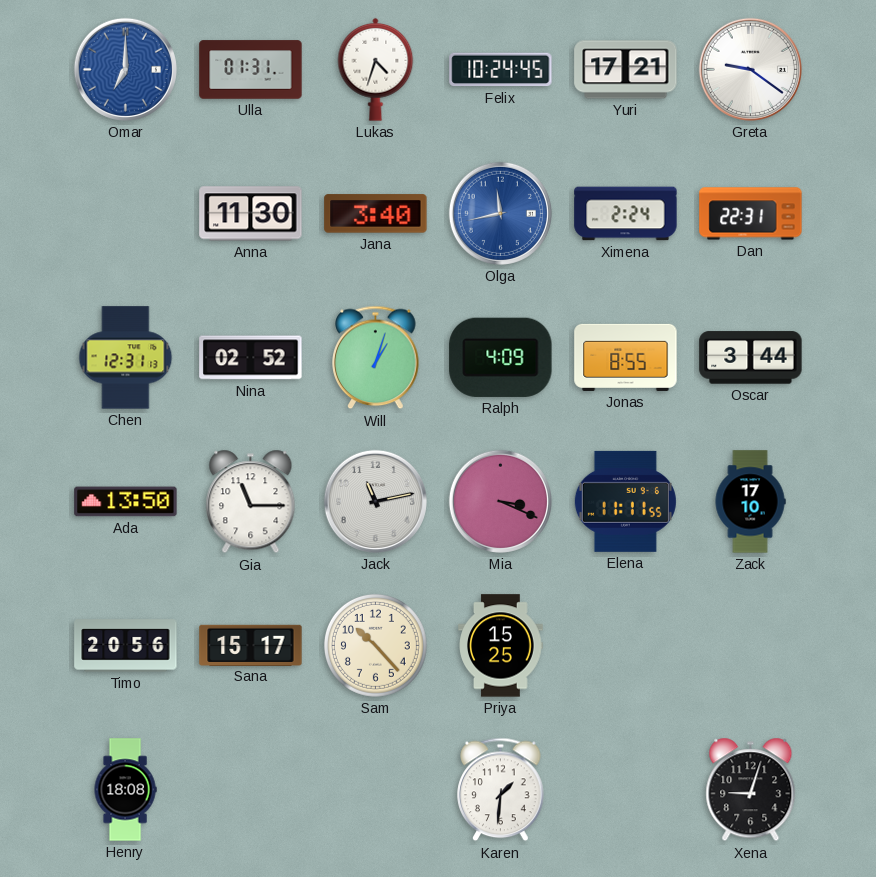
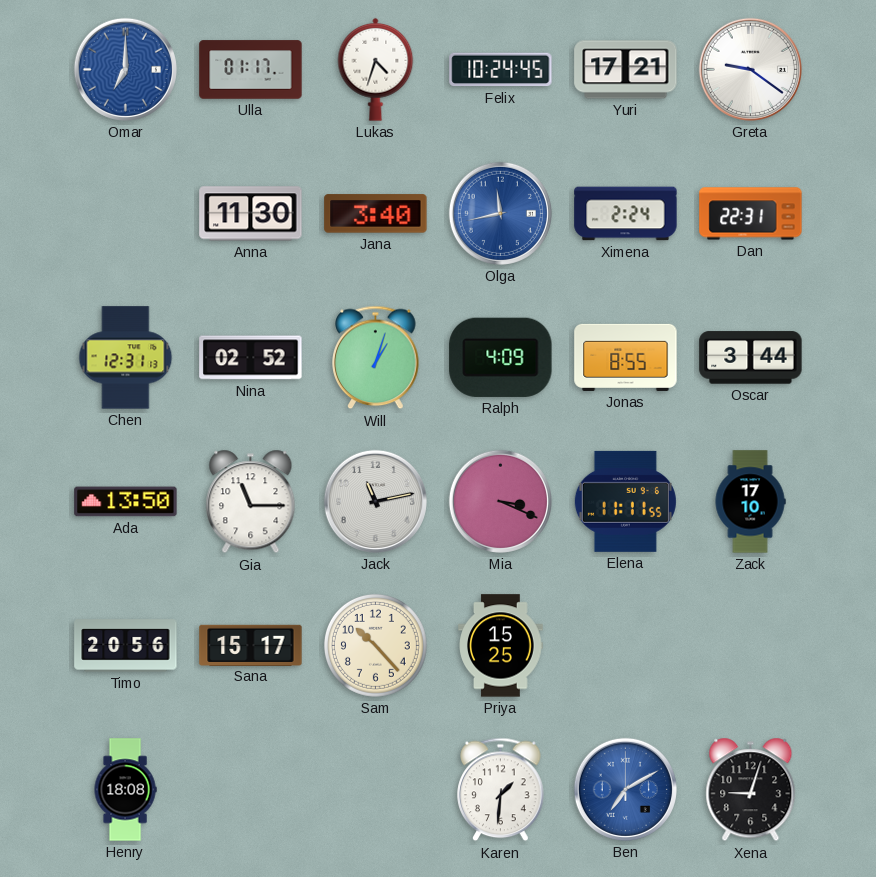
Ulla: 01:31 -> 01:17 (251, 70)
Ben: none -> 7:10 (625, 789)
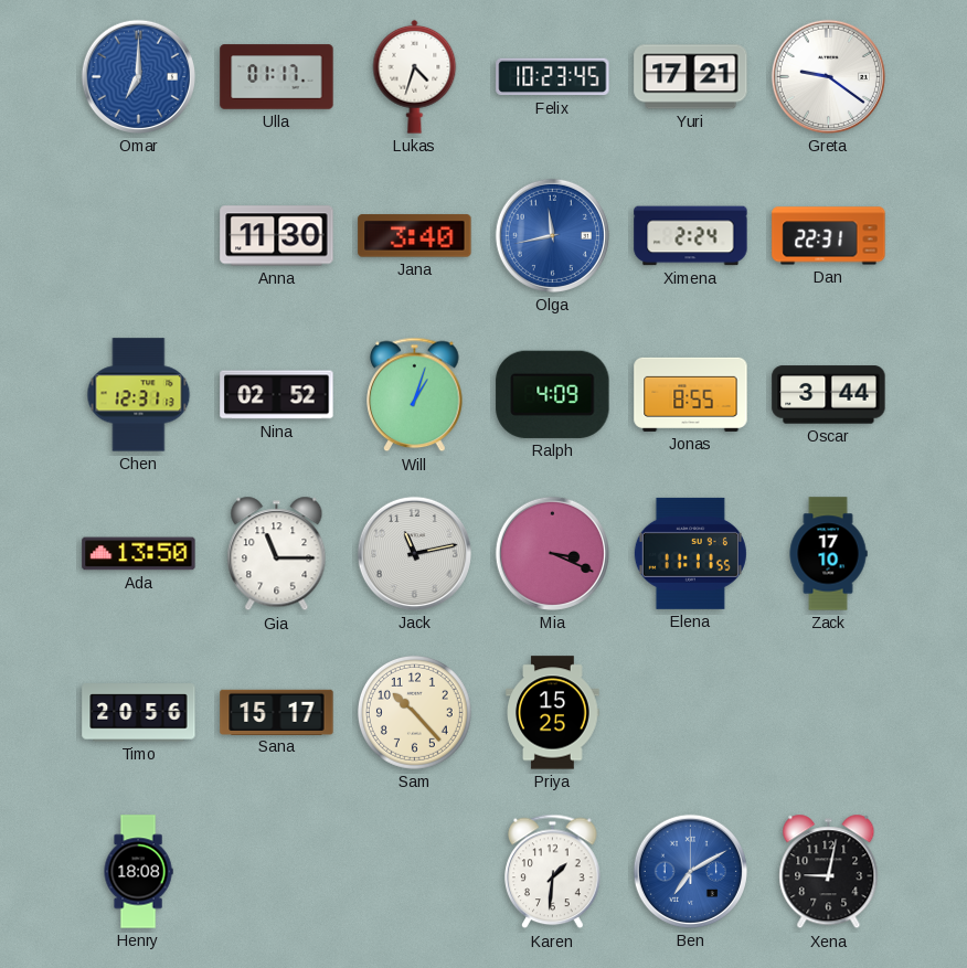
Felix: 10:24 -> 10:23 (553, 77)
Xena: 9:03 -> 9:02 (829, 872)
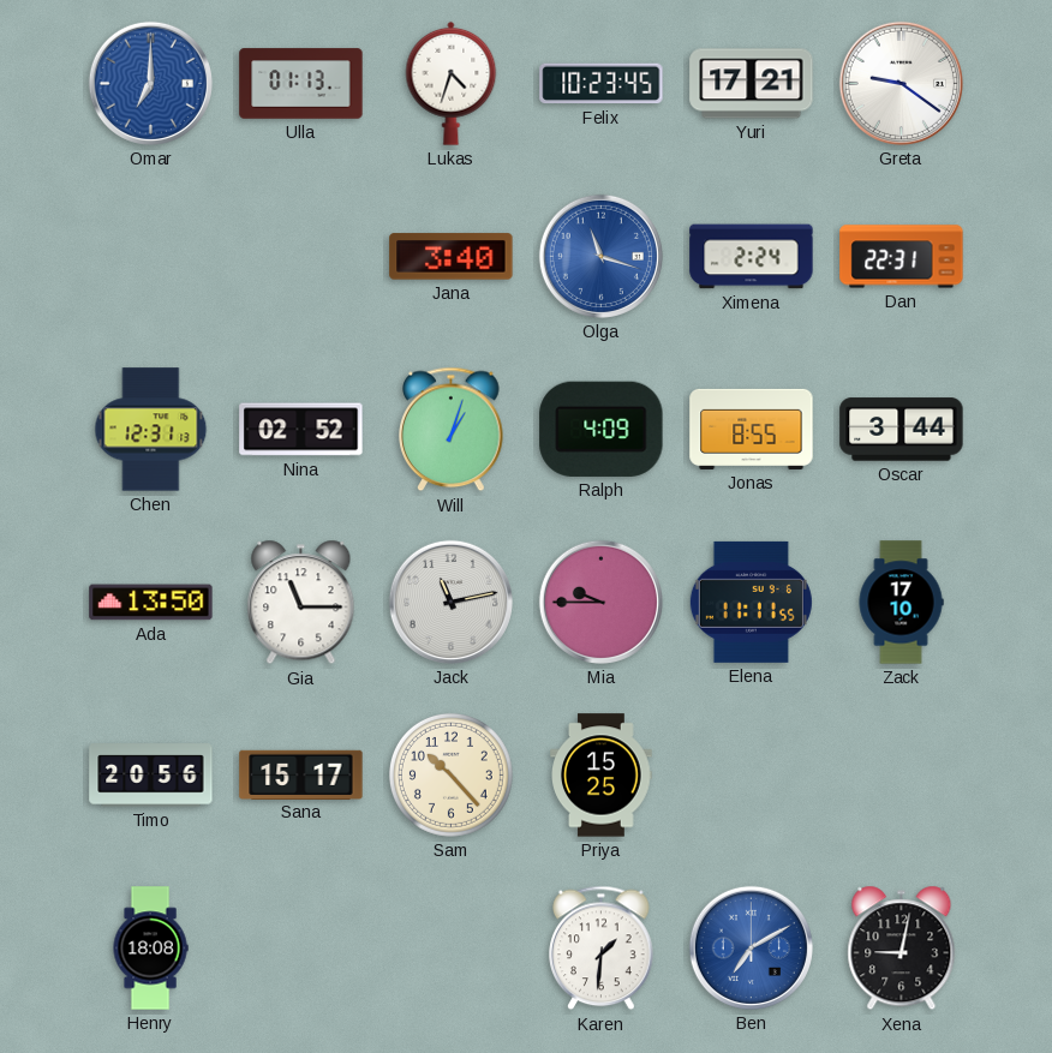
Ulla: 01:17 -> 01:13 (301, 84)
Anna: 11:30 -> none (277, 236)
Olga: 11:43 -> 11:18 (600, 256)
Mia: 3:19 -> 9:45 (600, 602)
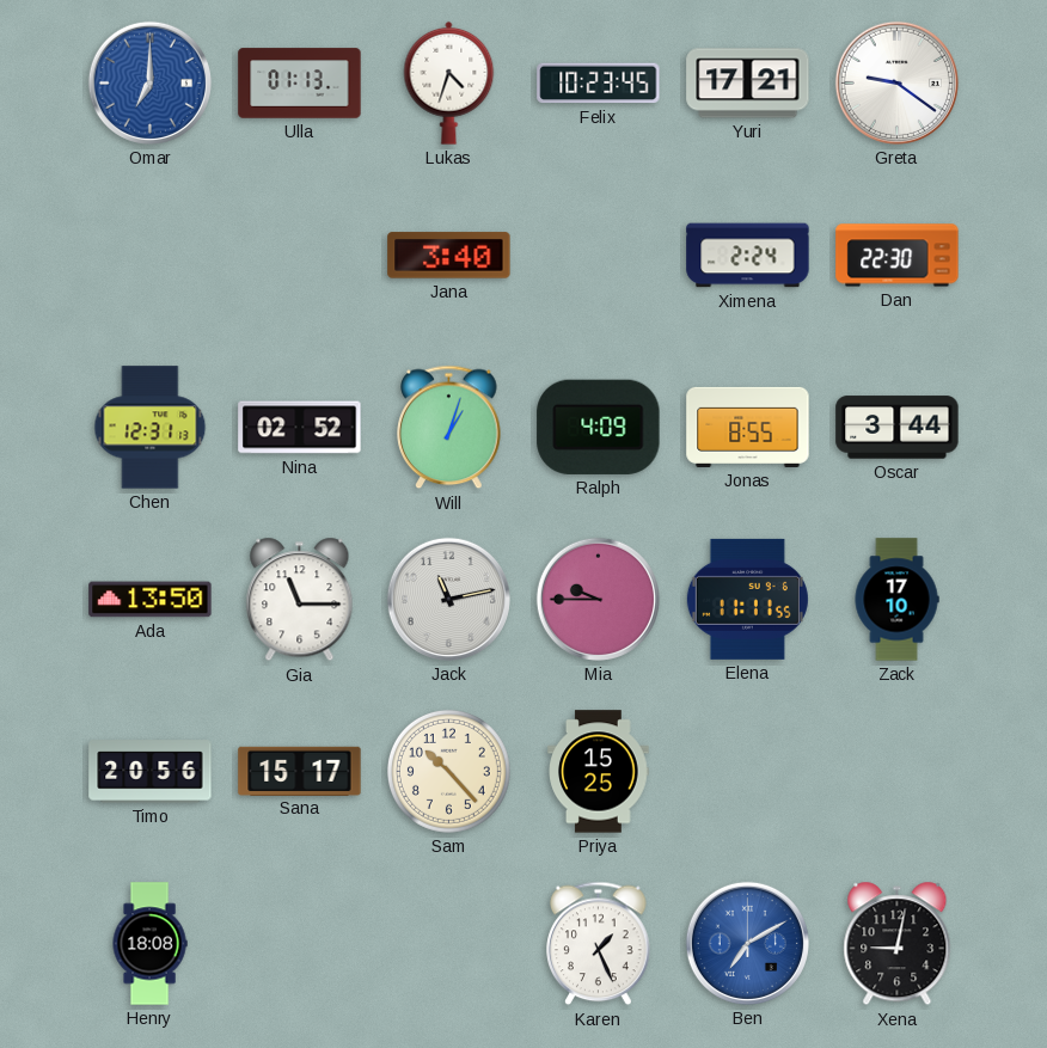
Olga: 11:18 -> none (600, 256)
Dan: 22:31 -> 22:30 (898, 256)
Karen: 1:31 -> 1:26 (599, 944)
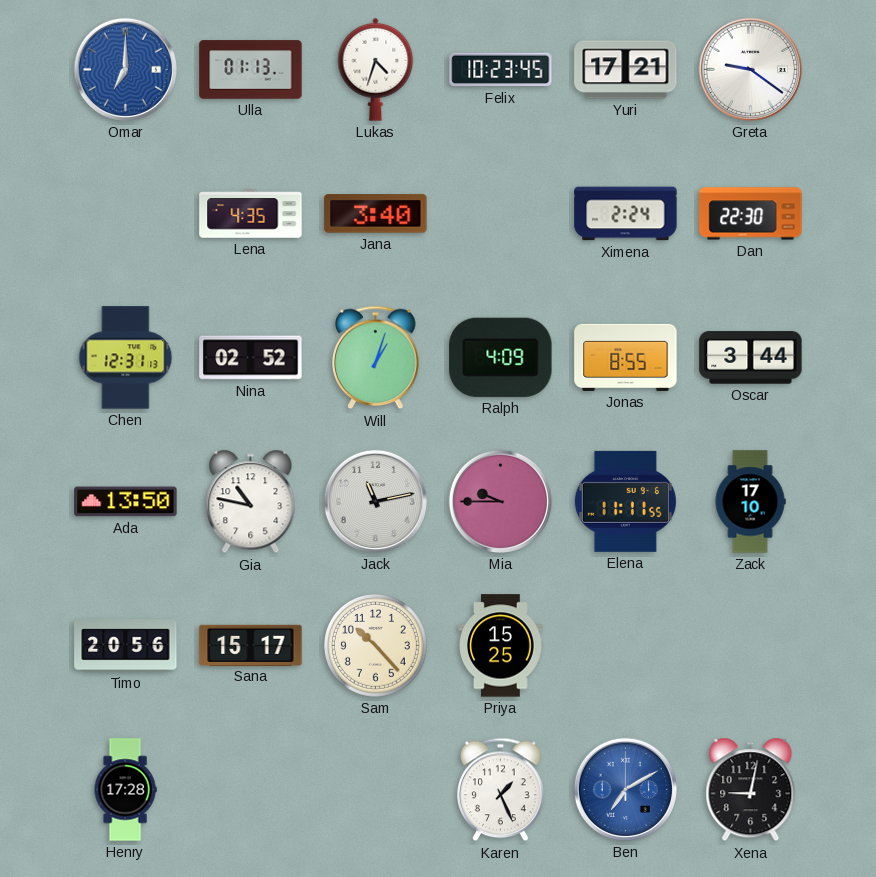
Lena: none -> 4:35 (251, 214)
Gia: 11:15 -> 10:47 (251, 502)
Henry: 18:08 -> 17:28 (125, 790)
